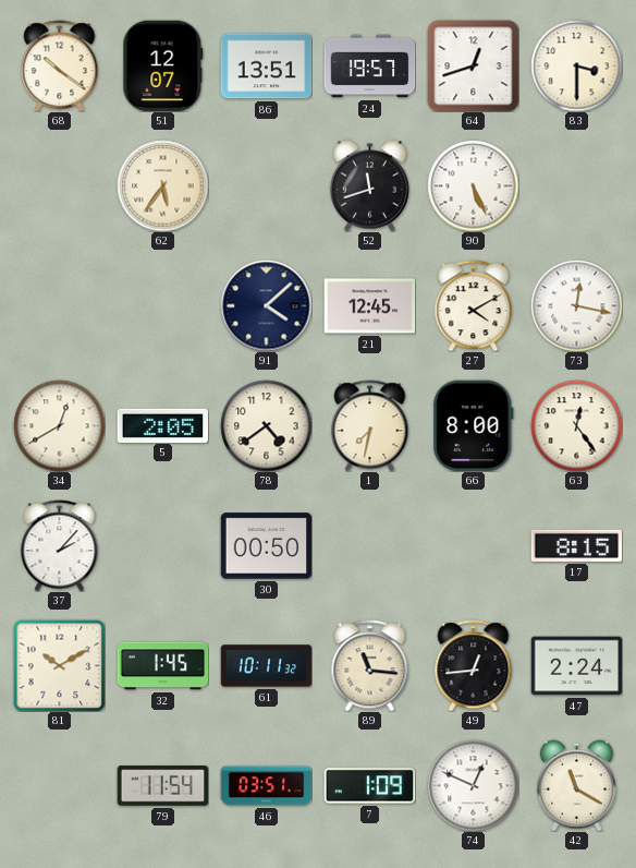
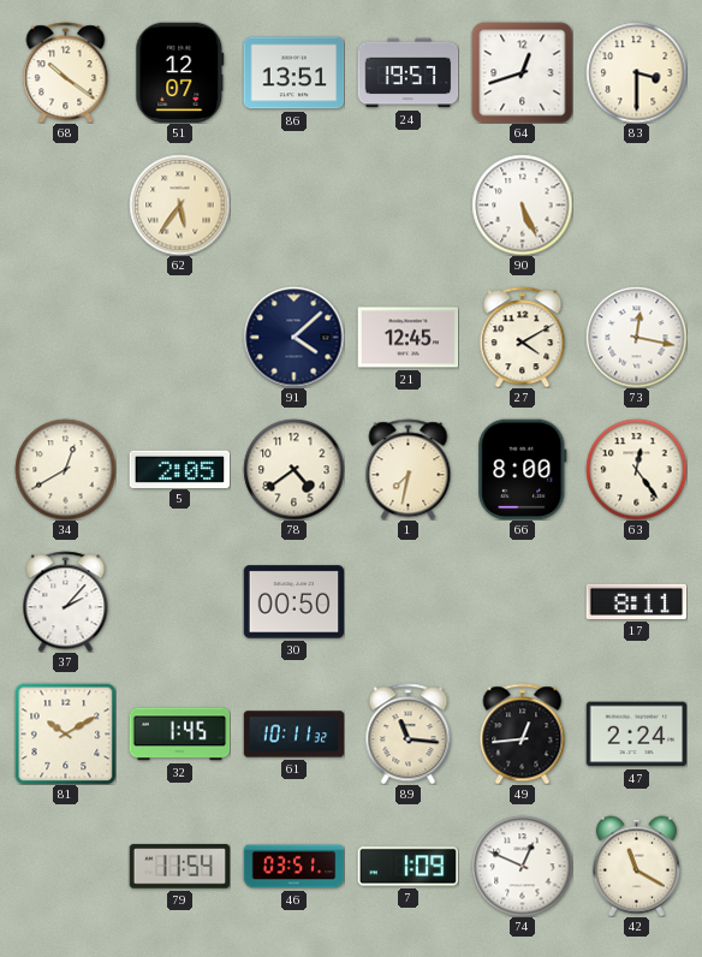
52: 11:42 -> none (369, 185)
17: 8:15 -> 8:11 (636, 601)
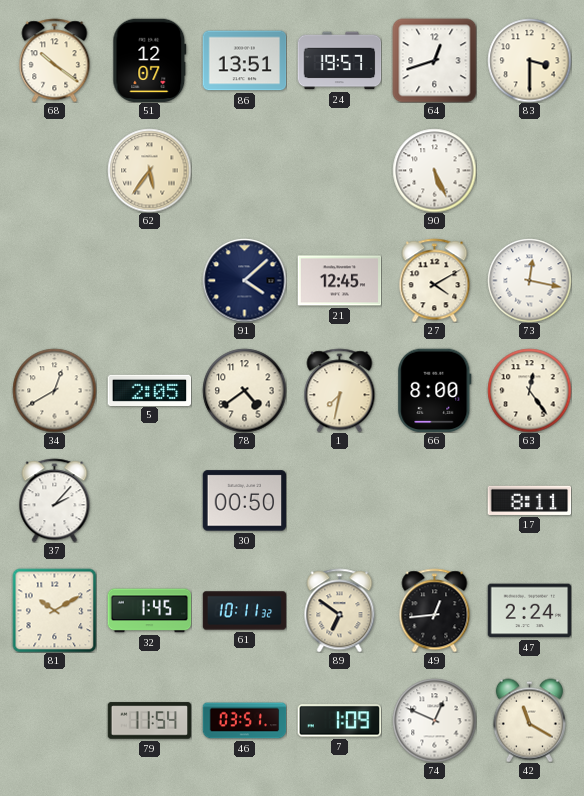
89: 11:16 -> 6:51 (340, 610)
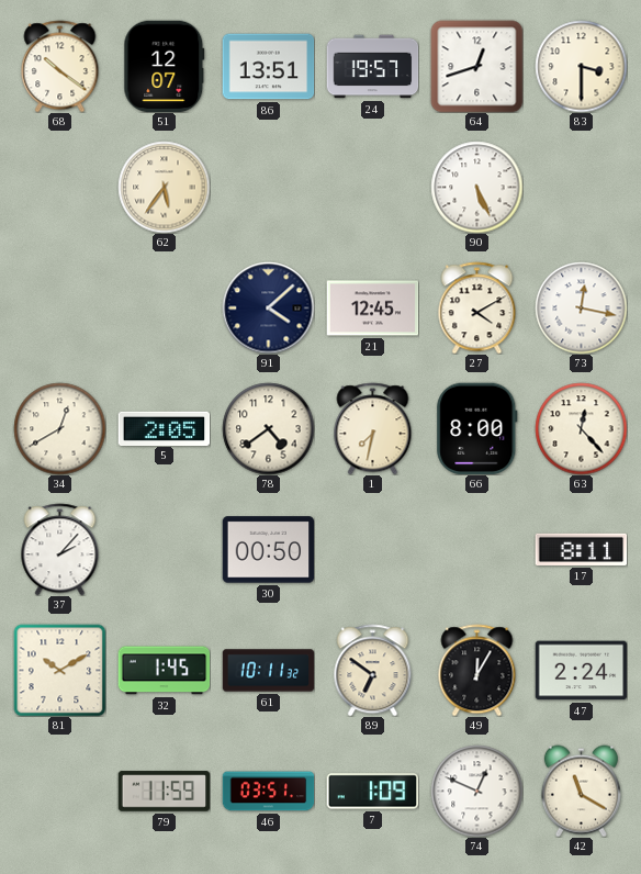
63: 12:24 -> 12:23 (581, 428)
49: 12:44 -> 12:05 (477, 670)
79: 11:54 -> 11:59 (164, 792)
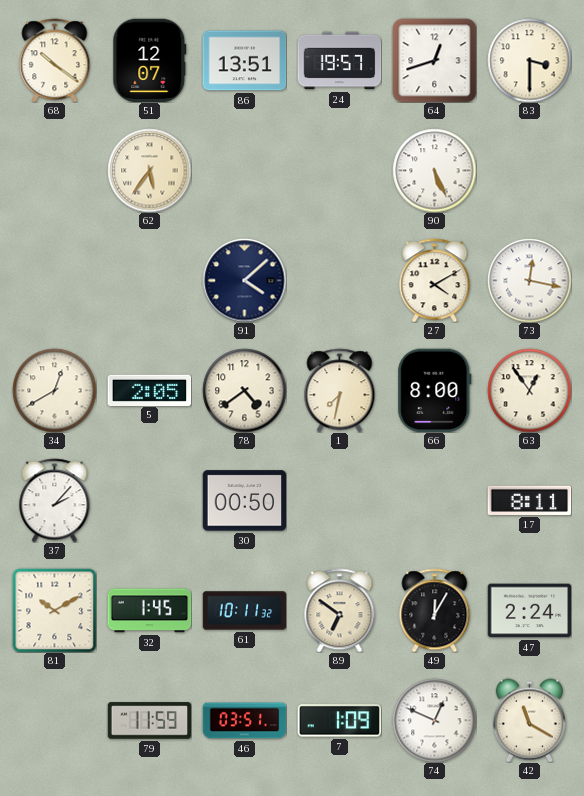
21: 12:45 -> none (372, 309)
63: 12:23 -> 12:54 (529, 390)
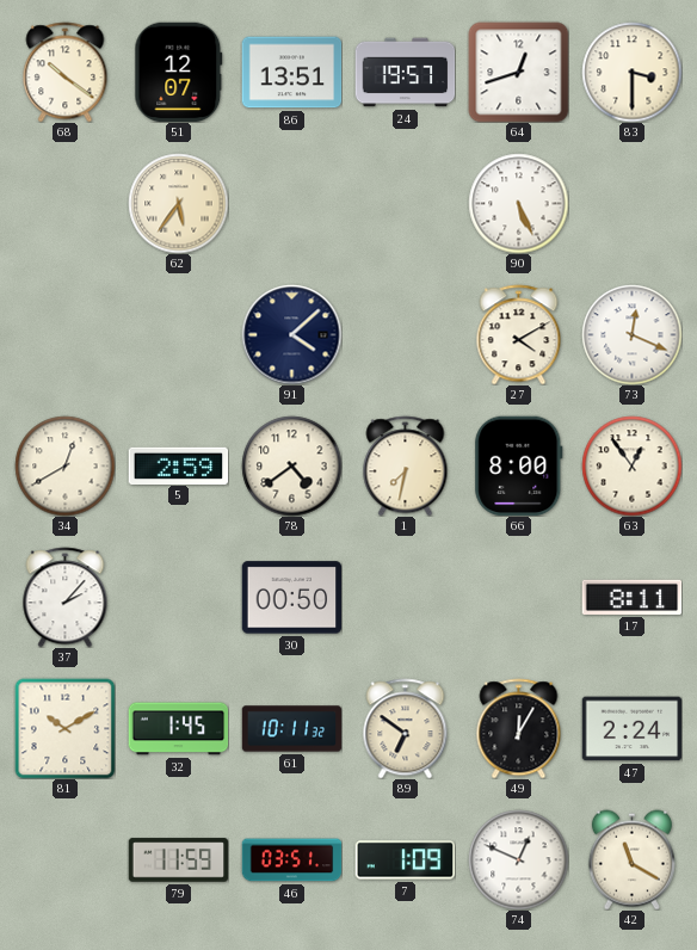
73: 12:17 -> 12:19 (631, 334)
5: 2:05 -> 2:59 (178, 465)
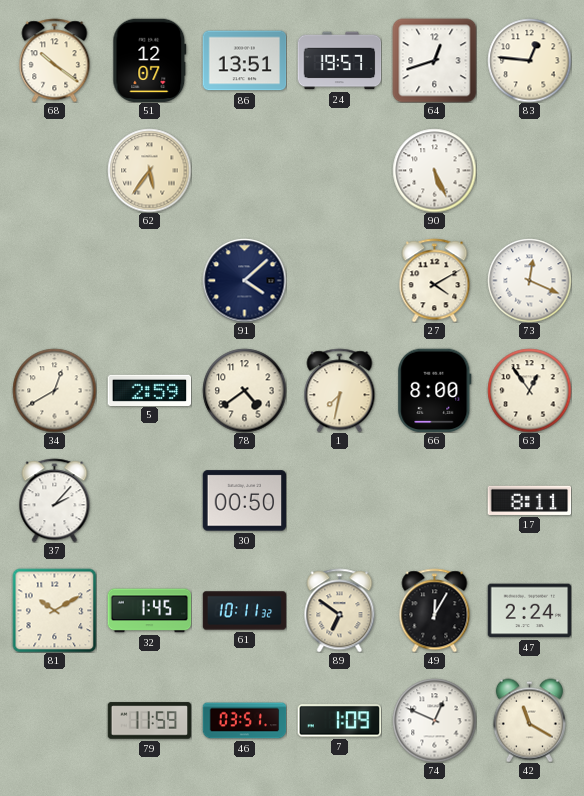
83: 3:30 -> 12:46 (529, 60)
